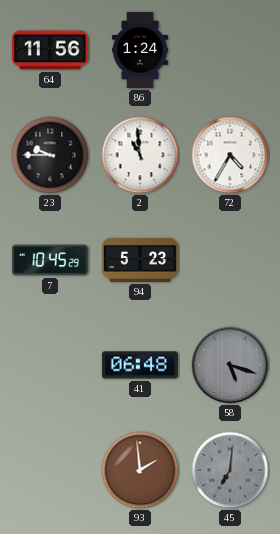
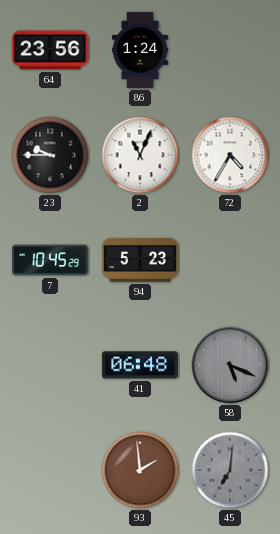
64: 11:56 -> 23:56 (50, 50)
2: 10:59 -> 11:04 (140, 155)
58: 5:18 -> 5:19 (230, 365)
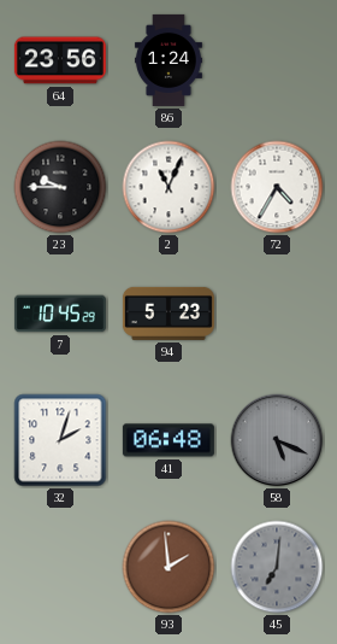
32: none -> 2:03 (60, 440)
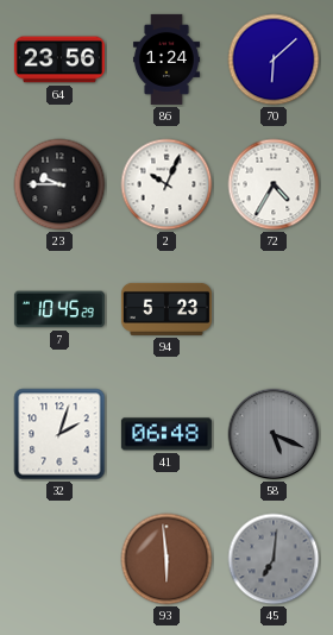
70: none -> 6:08 (274, 59)
2: 11:04 -> 10:04 (166, 184)
93: 1:59 -> 5:59 (166, 559)
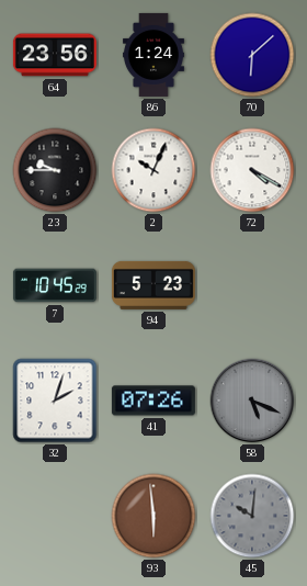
72: 4:35 -> 4:20 (252, 170)
41: 06:48 -> 07:26 (153, 401)
45: 7:01 -> 10:01 (252, 516)
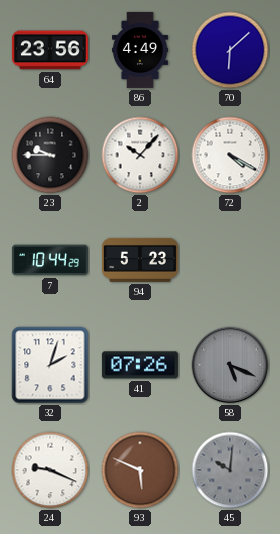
86: 1:24 -> 4:49 (140, 50)
2: 10:04 -> 10:07 (140, 155)
7: 10:45 -> 10:44 (50, 260)
24: none -> 9:19 (50, 470)
93: 5:59 -> 5:49 (140, 470)
